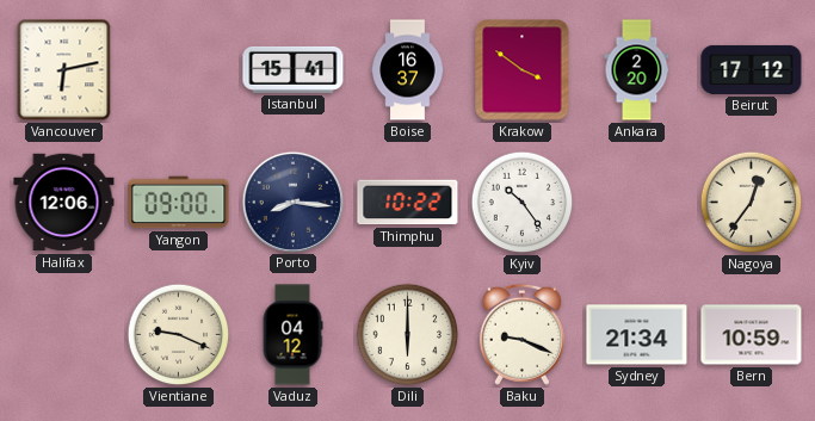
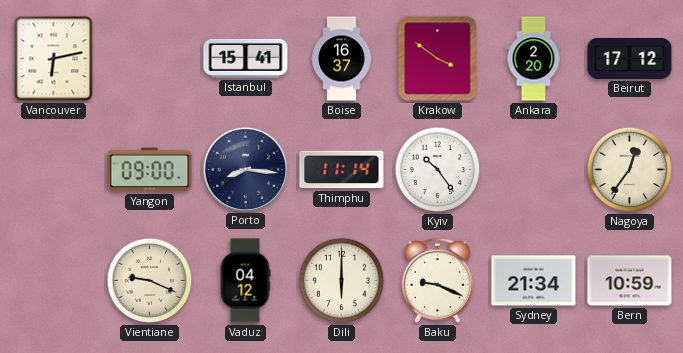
Halifax: 12:06 -> none (64, 203)
Thimphu: 10:22 -> 11:14 (342, 170)
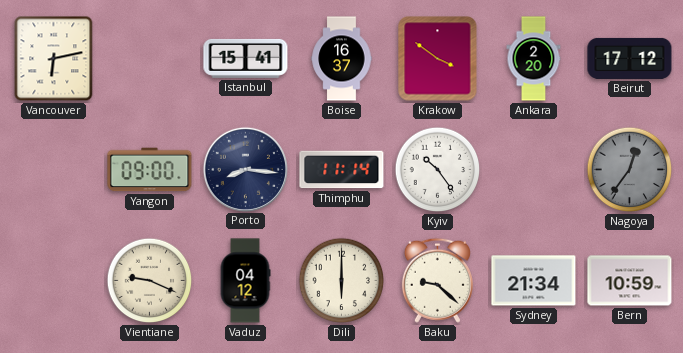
Nagoya dial: cream -> grey (630, 170)
Baku: 9:19 -> 9:22 (437, 280)
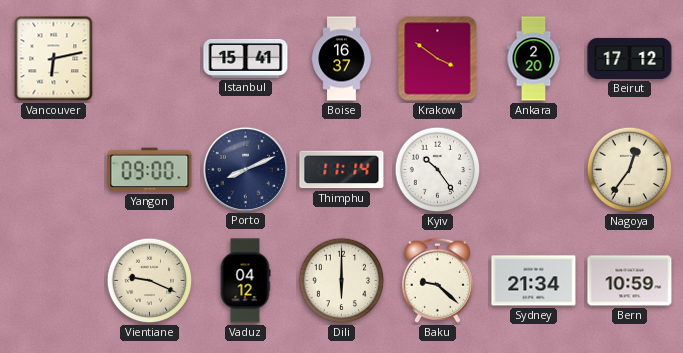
Porto: 8:16 -> 8:11 (245, 169)
Nagoya dial: grey -> cream (630, 170)
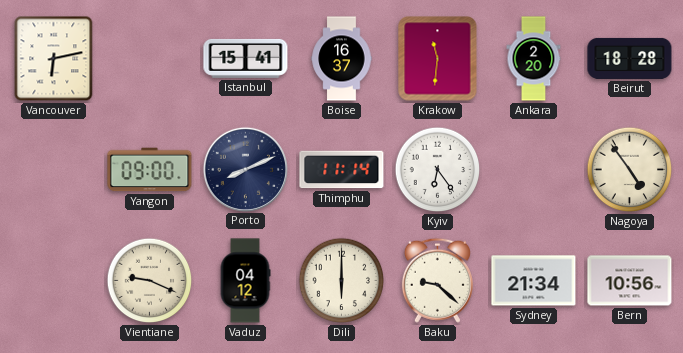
Krakow: 3:51 -> 11:31 (438, 59)
Beirut: 17:12 -> 18:28 (630, 58)
Kyiv: 10:24 -> 6:24 (438, 170)
Nagoya: 12:36 -> 4:54 (630, 170)
Bern: 10:59 -> 10:56 (630, 281)
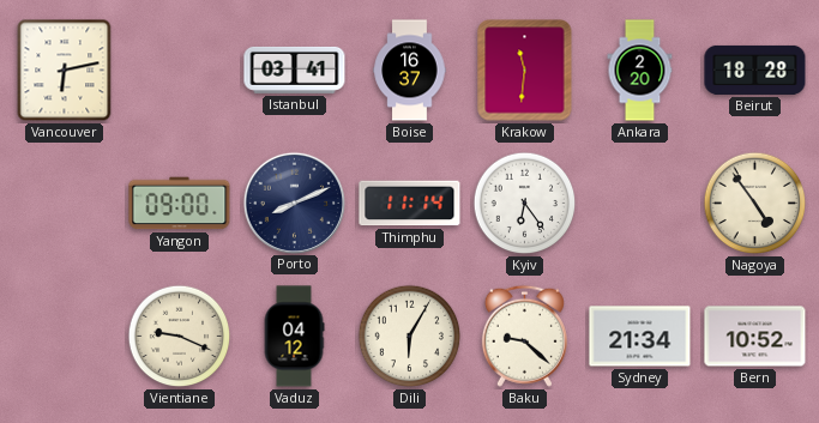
Istanbul: 15:41 -> 03:41 (295, 70)
Dili: 6:00 -> 6:05 (410, 337)
Bern: 10:56 -> 10:52 (755, 337)
